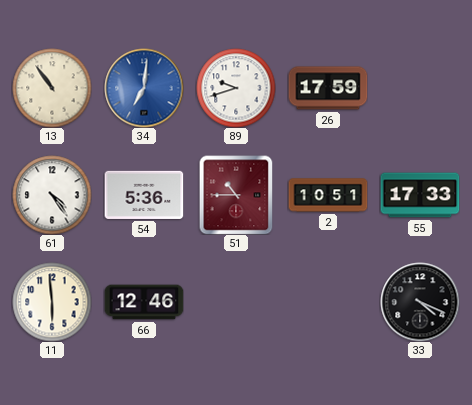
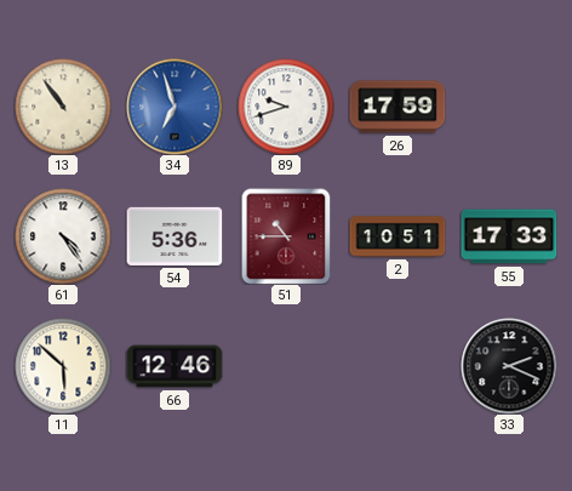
34: 7:01 -> 6:57 (175, 107)
11: 5:59 -> 5:52 (63, 366)
33: 4:19 -> 2:19 (509, 366)
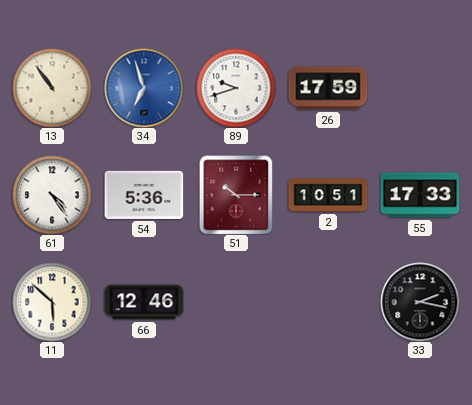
51: 10:45 -> 10:15 (236, 195)
33: 2:19 -> 2:17 (420, 302)
